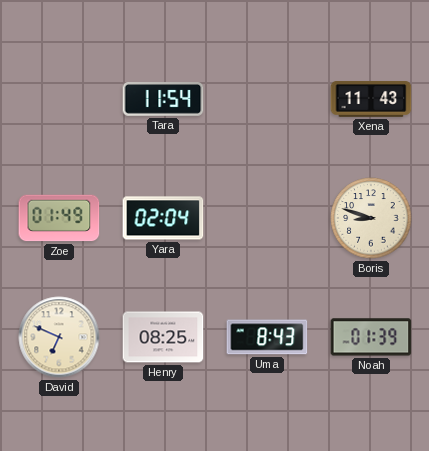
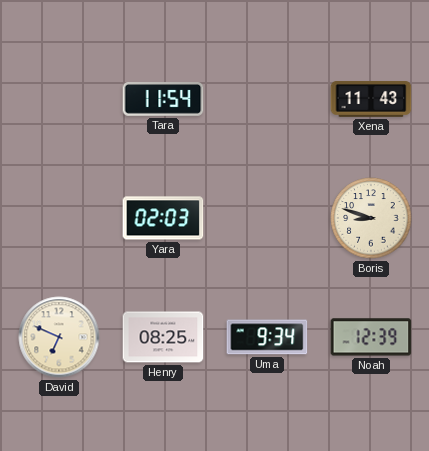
Zoe: 01:49 -> none (59, 218)
Yara: 02:04 -> 02:03 (163, 218)
Uma: 8:43 -> 9:34 (267, 337)
Noah: 01:39 -> 12:39 (371, 337)
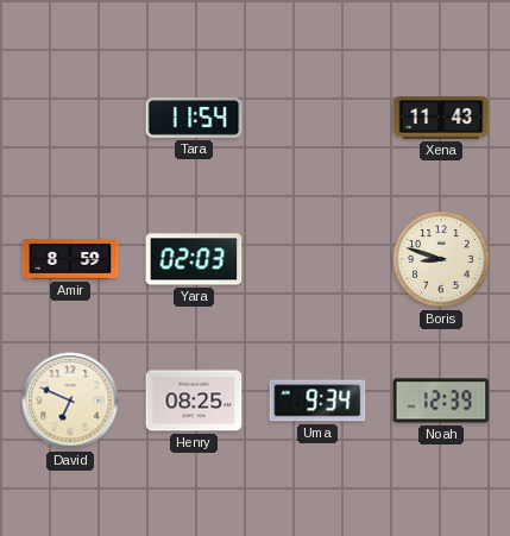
Amir: none -> 8:59 (70, 260)
